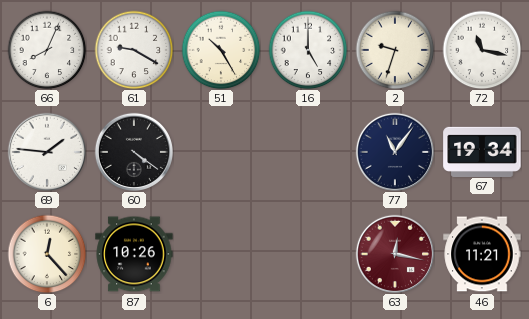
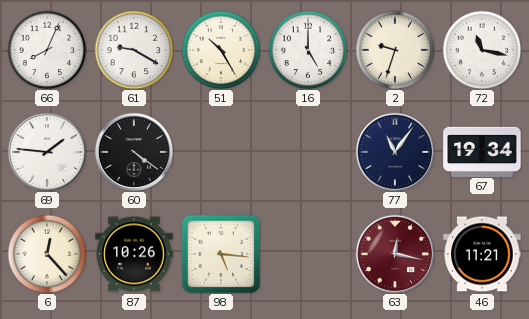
98: none -> 5:16 (221, 254)
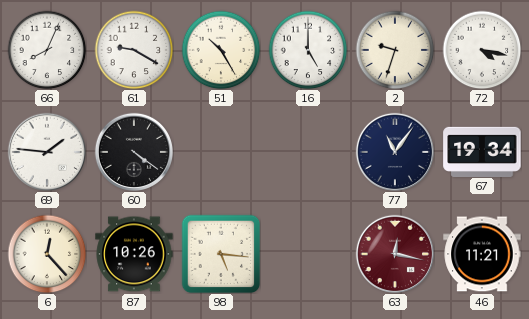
72: 11:17 -> 4:17 (482, 50)
